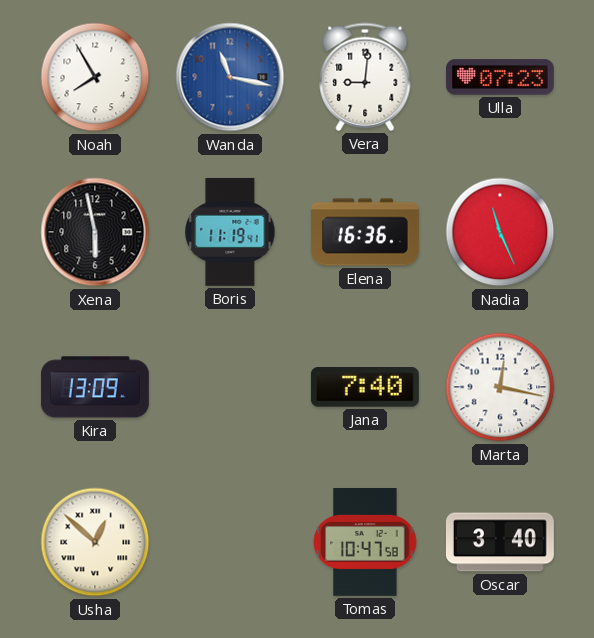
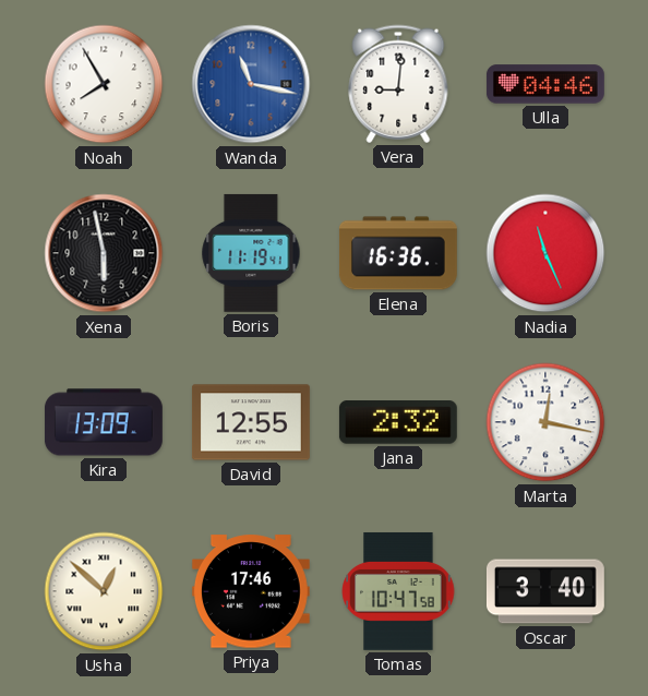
Ulla: 07:23 -> 04:46 (545, 84)
David: none -> 12:55 (251, 422)
Jana: 7:40 -> 2:32 (398, 422)
Priya: none -> 17:46 (251, 591)
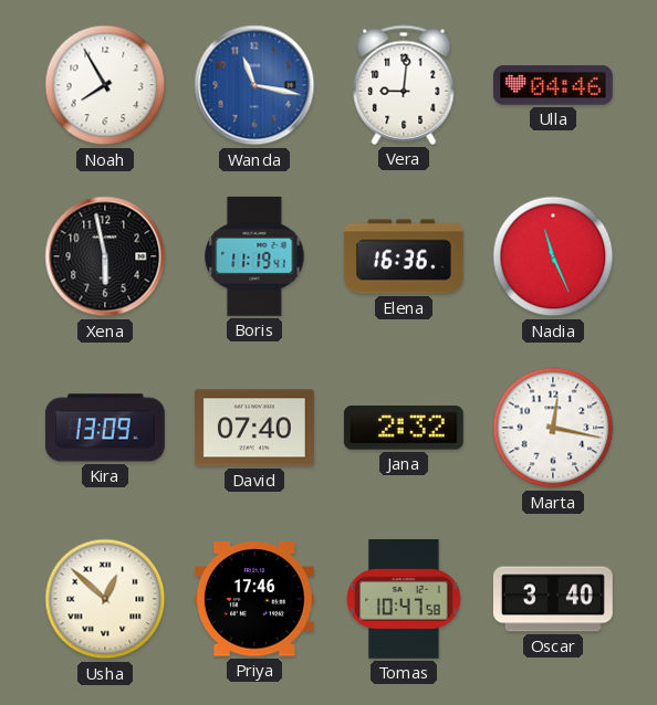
David: 12:55 -> 07:40 (254, 428)
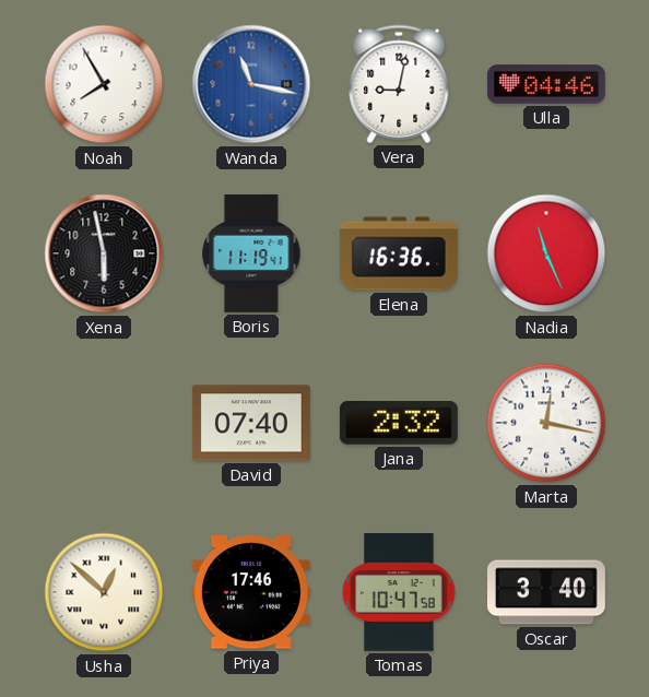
Vera: 9:01 -> 9:02 (399, 84)
Kira: 13:09 -> none (105, 428)
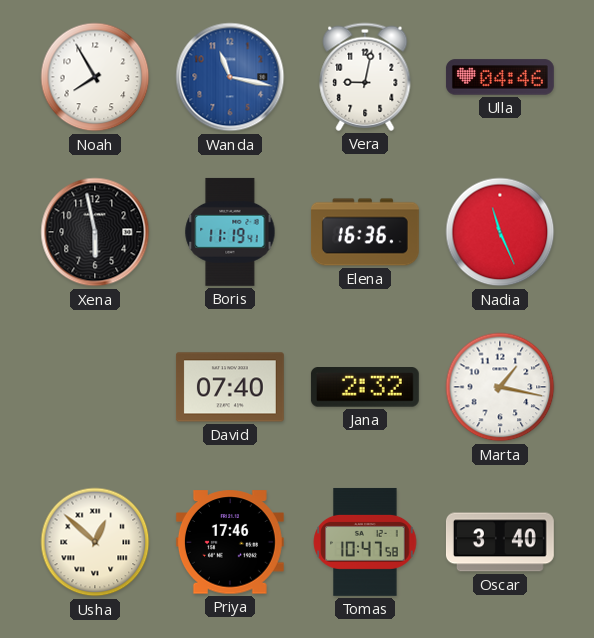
Marta: 12:17 -> 1:17 (500, 387)
